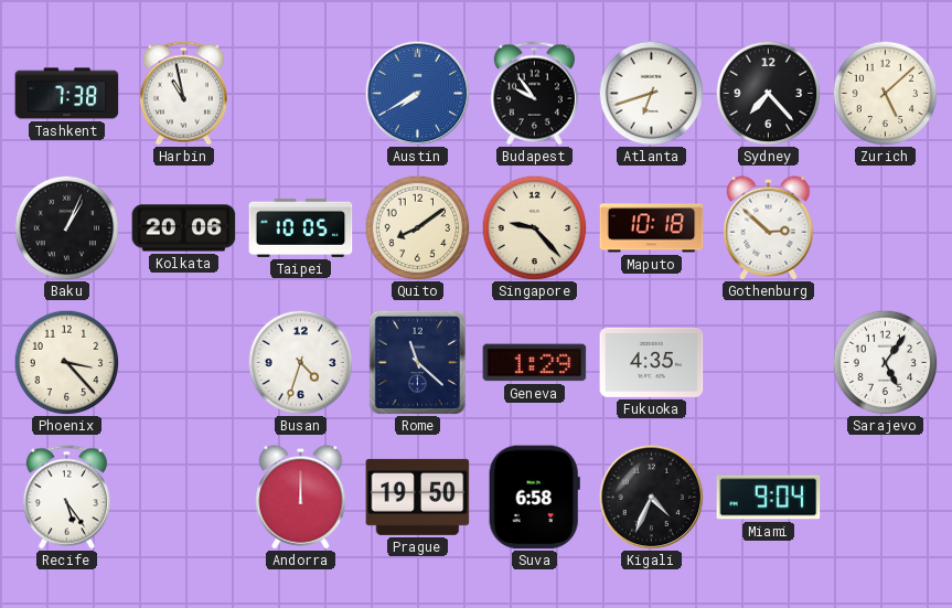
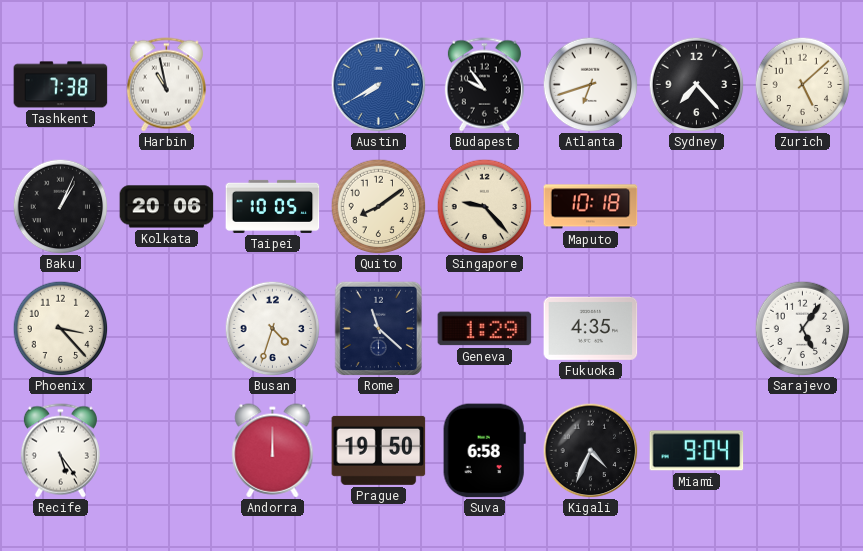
Gothenburg: 2:52 -> none (769, 228)
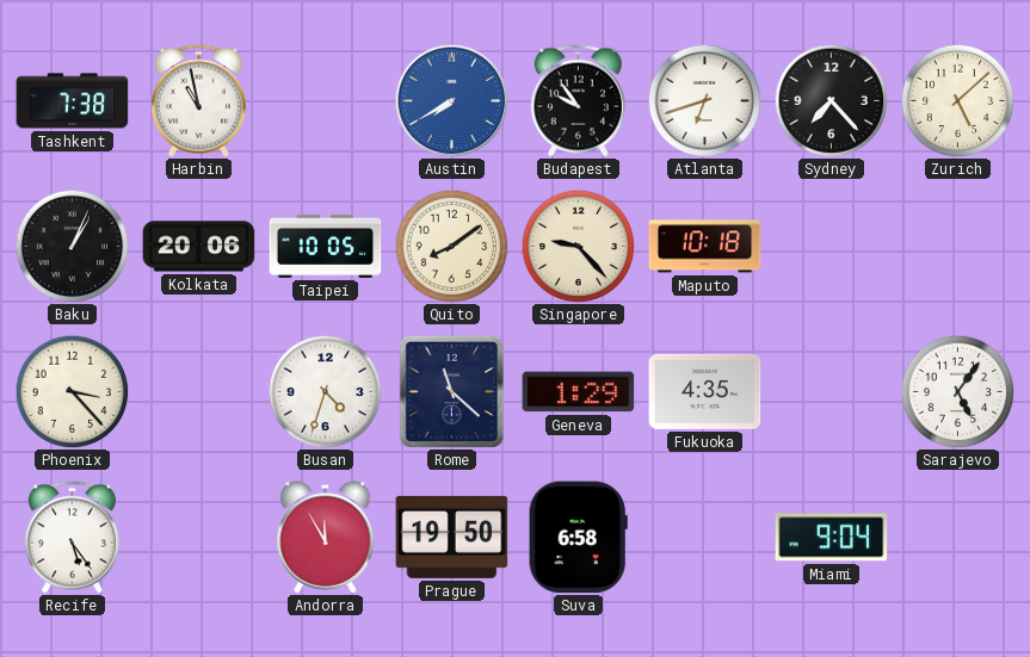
Andorra: 12:00 -> 11:55 (326, 538)
Kigali: 4:34 -> none (590, 450)
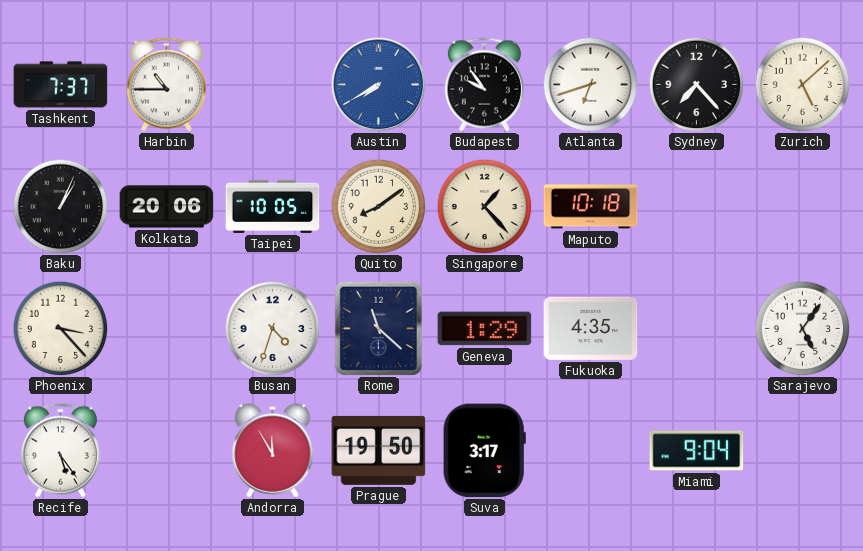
Tashkent: 7:38 -> 7:37 (61, 85)
Harbin: 10:58 -> 10:45 (166, 85)
Singapore: 9:23 -> 1:23 (484, 206)
Suva: 6:58 -> 3:17 (484, 451)
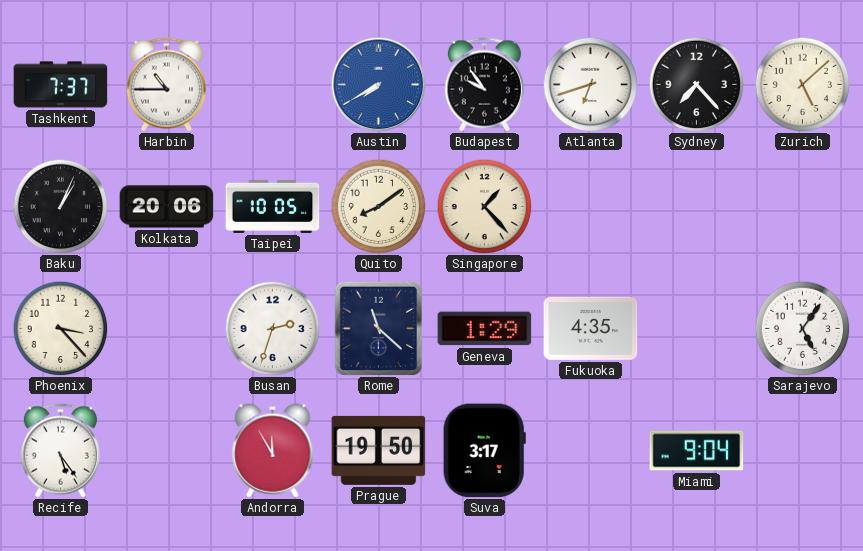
Maputo: 10:18 -> none (591, 207)
Busan: 4:33 -> 2:33 (272, 328)
